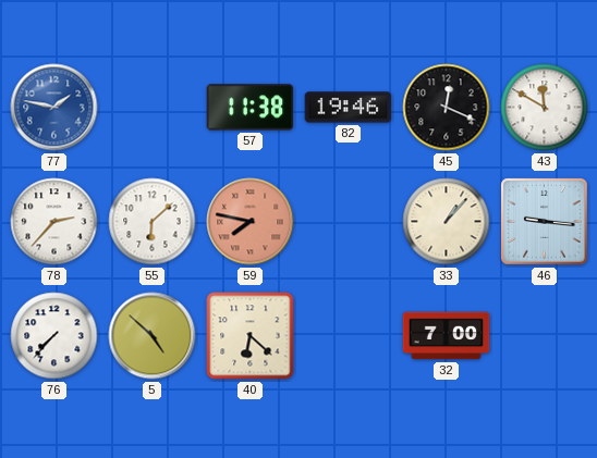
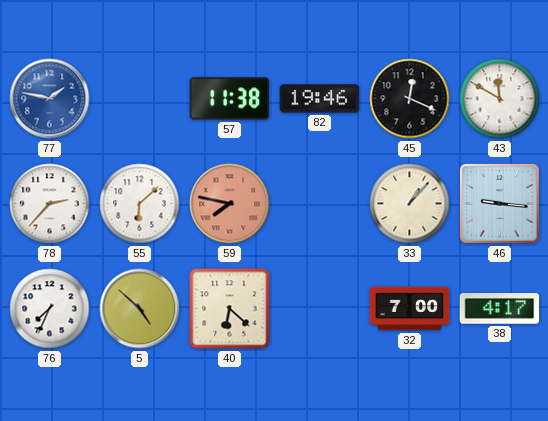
76: 7:37 -> 7:34 (50, 309)
38: none -> 4:17 (500, 309)
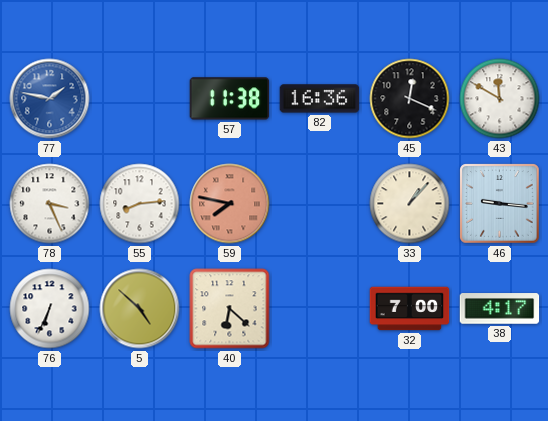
82: 19:46 -> 16:36 (320, 99)
78: 2:37 -> 3:26 (50, 204)
55: 6:08 -> 8:14 (140, 204)
76: 7:34 -> 6:34 (50, 309)
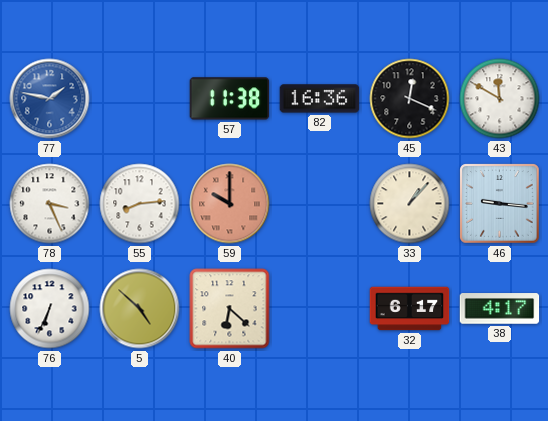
59: 7:47 -> 10:00 (230, 204)
32: 7:00 -> 6:17 (410, 309)
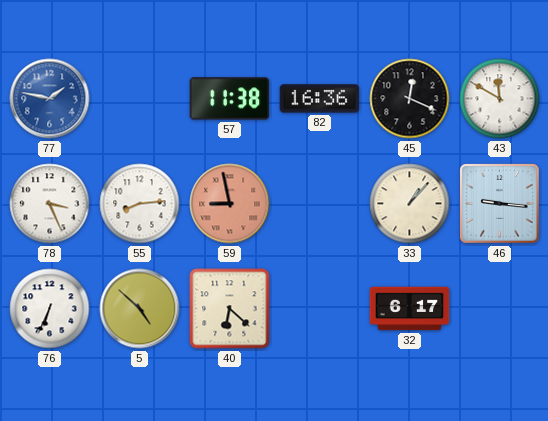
59: 10:00 -> 8:58 (230, 204)
38: 4:17 -> none (500, 309)
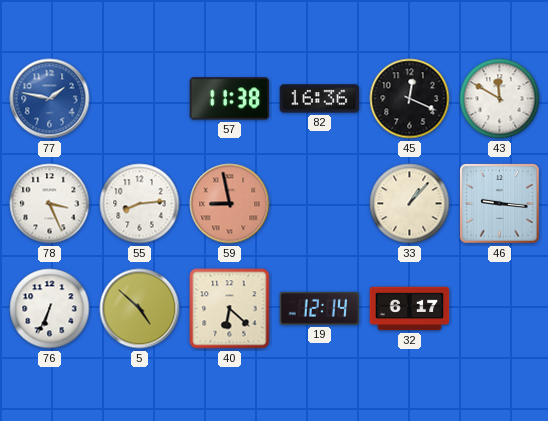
19: none -> 12:14 (320, 308)
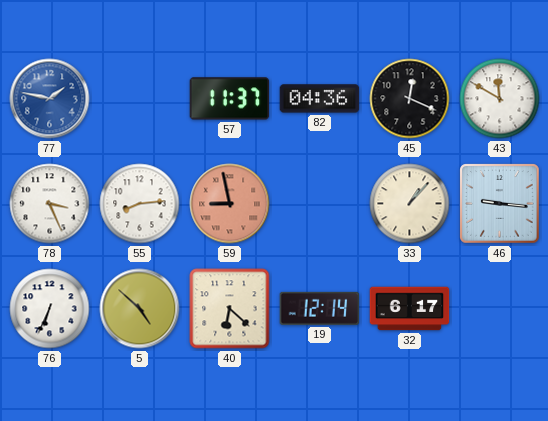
57: 11:38 -> 11:37 (230, 99)
82: 16:36 -> 04:36 (320, 99)
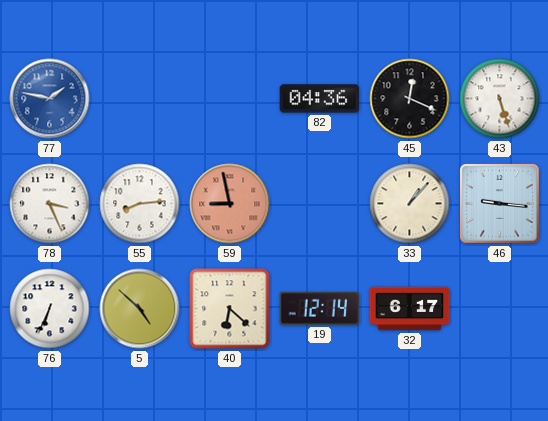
57: 11:37 -> none (230, 99)
43: 11:50 -> 5:27 (500, 99)
